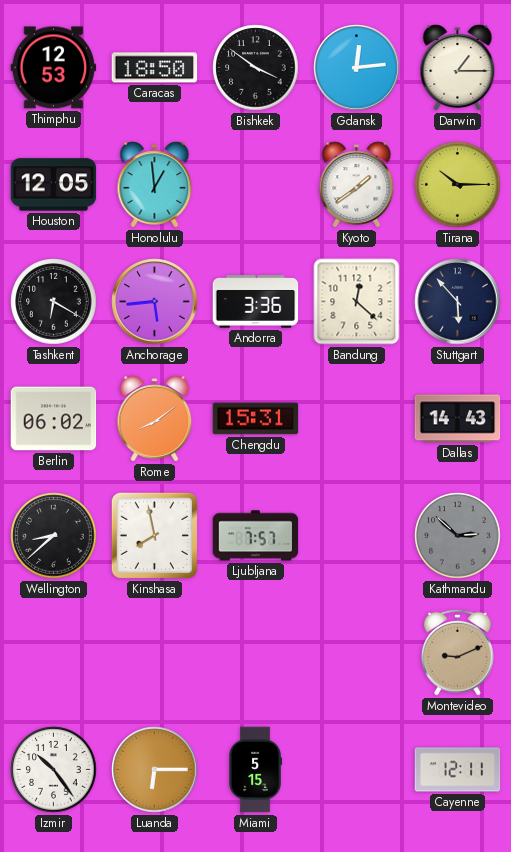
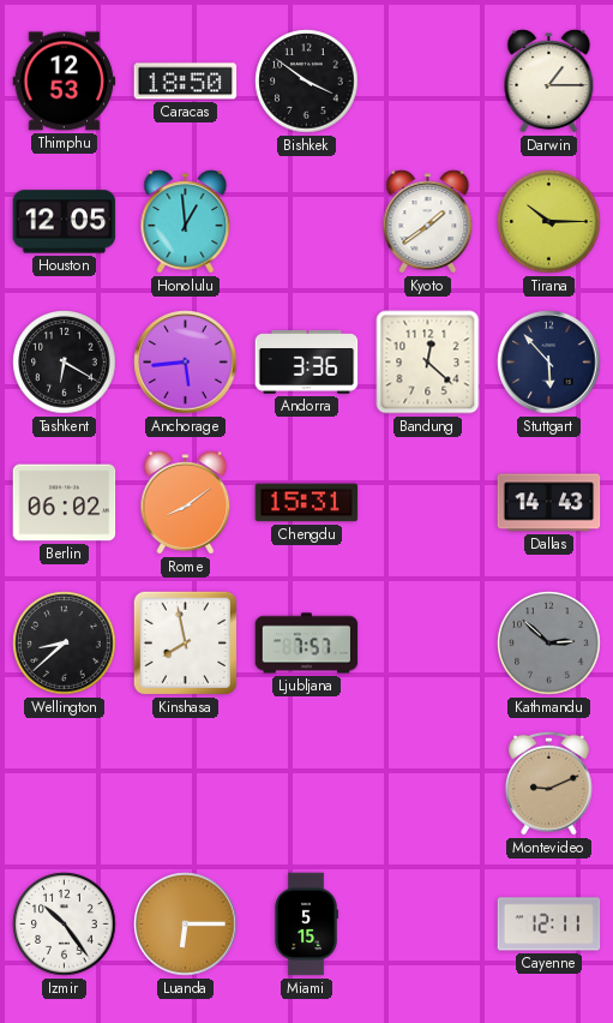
Gdansk: 12:14 -> none (357, 68)
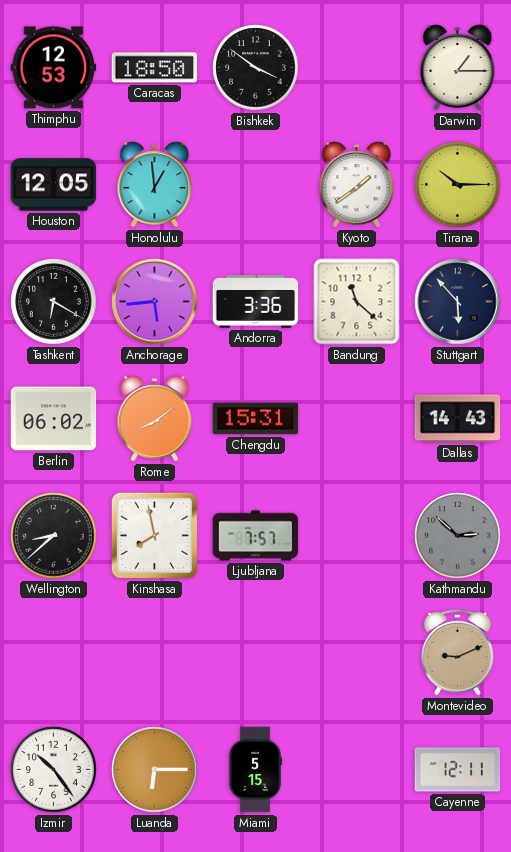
Bandung: 12:22 -> 11:22 (357, 302)
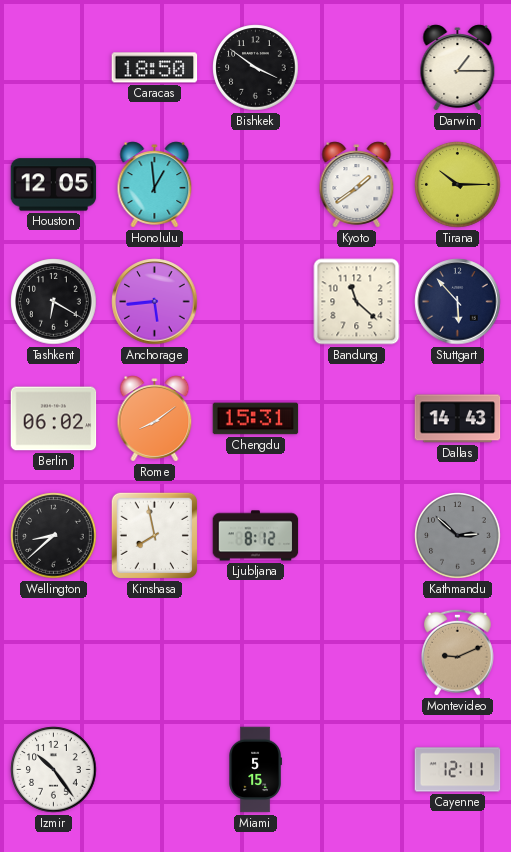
Thimphu: 12:53 -> none (54, 68)
Andorra: 3:36 -> none (256, 302)
Ljubljana: 7:57 -> 8:12 (256, 536)
Luanda: 6:15 -> none (155, 770)
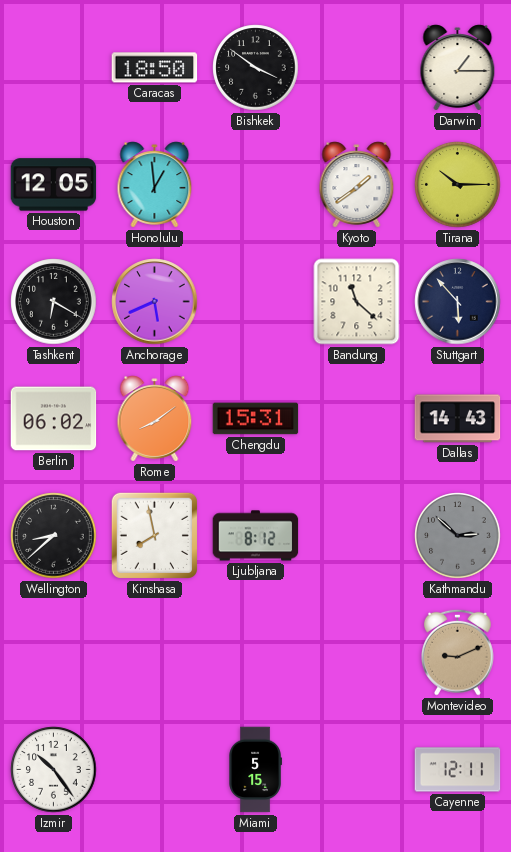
Anchorage: 5:44 -> 5:41 (155, 302)
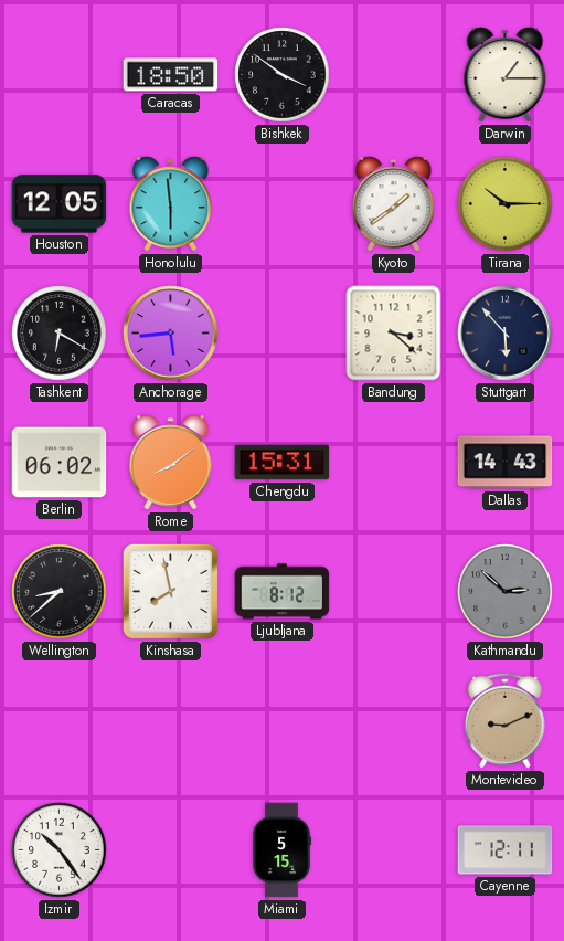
Honolulu: 12:59 -> 5:59 (171, 204)
Anchorage: 5:41 -> 5:44 (171, 334)
Bandung: 11:22 -> 3:22 (394, 334)
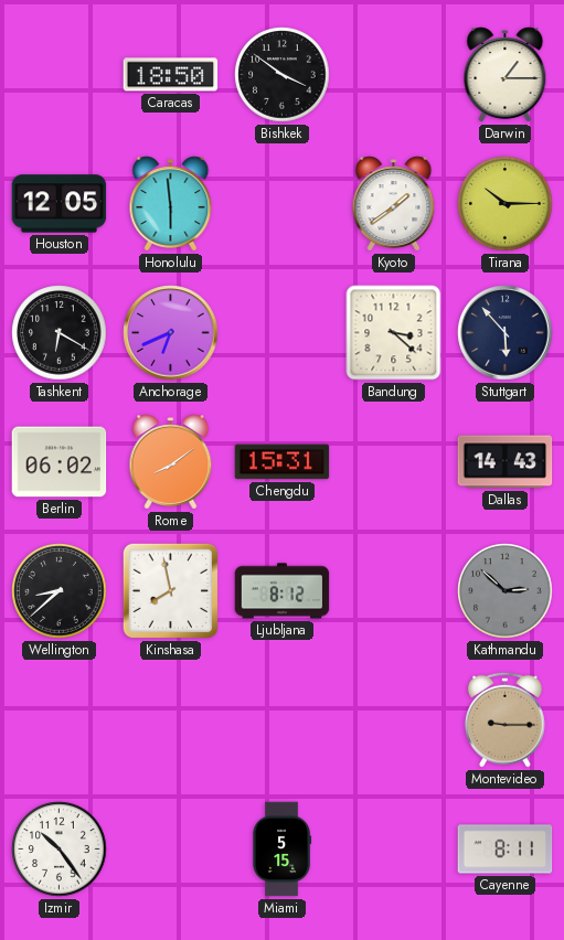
Anchorage: 5:44 -> 6:41 (171, 333)
Montevideo: 9:11 -> 9:15 (506, 719)
Cayenne: 12:11 -> 8:11 (506, 850)
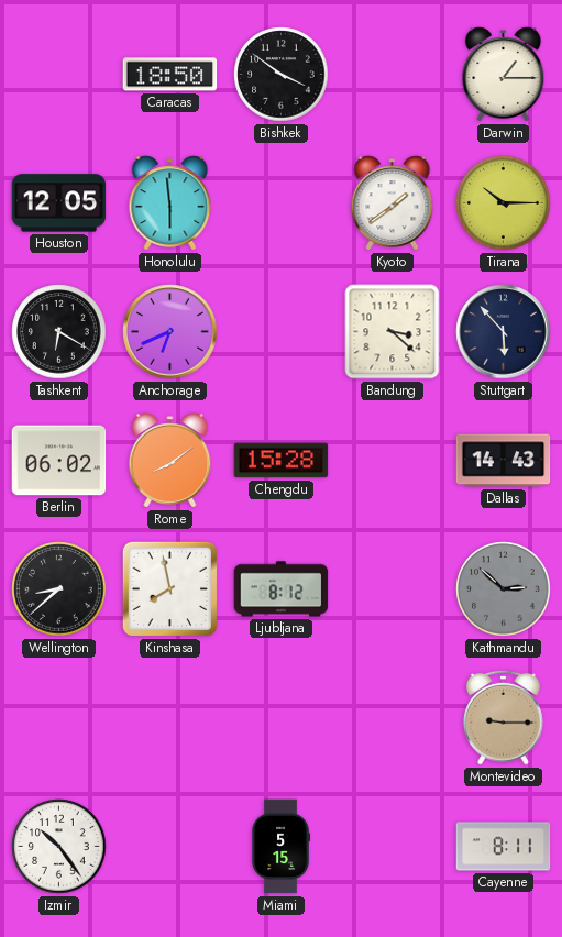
Chengdu: 15:31 -> 15:28 (282, 461)
